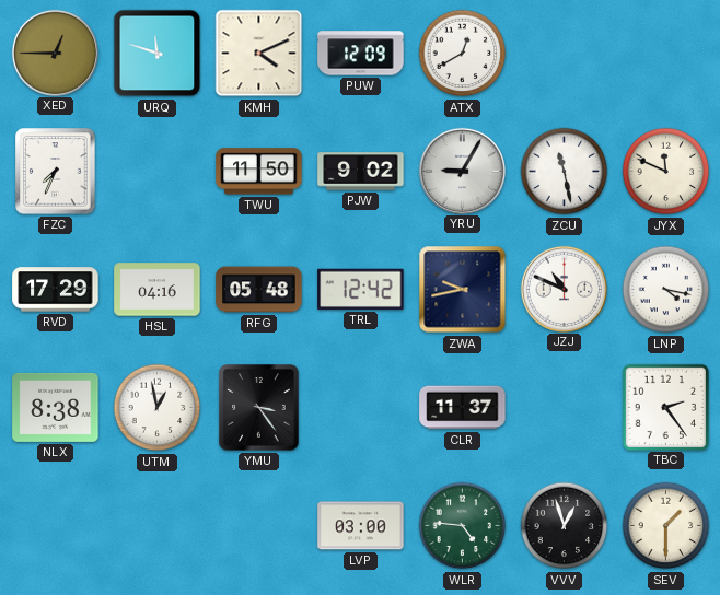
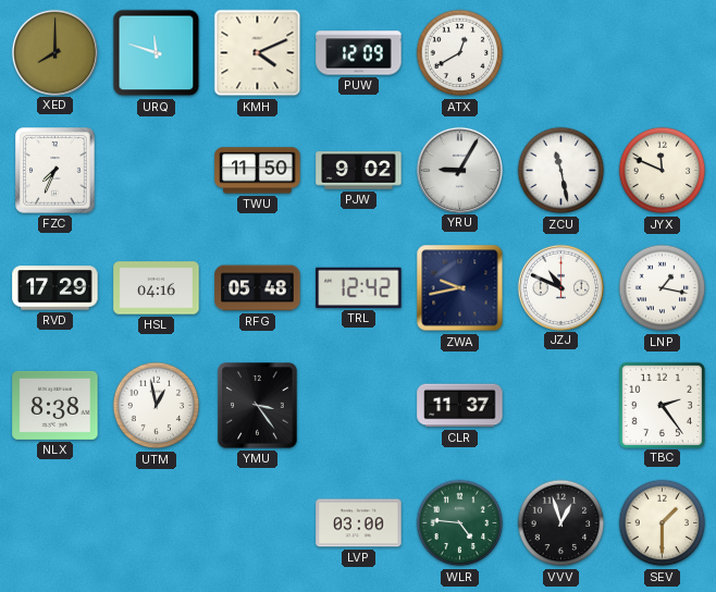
XED: 12:45 -> 8:00 (54, 52)
LNP: 4:17 -> 1:17 (663, 288)
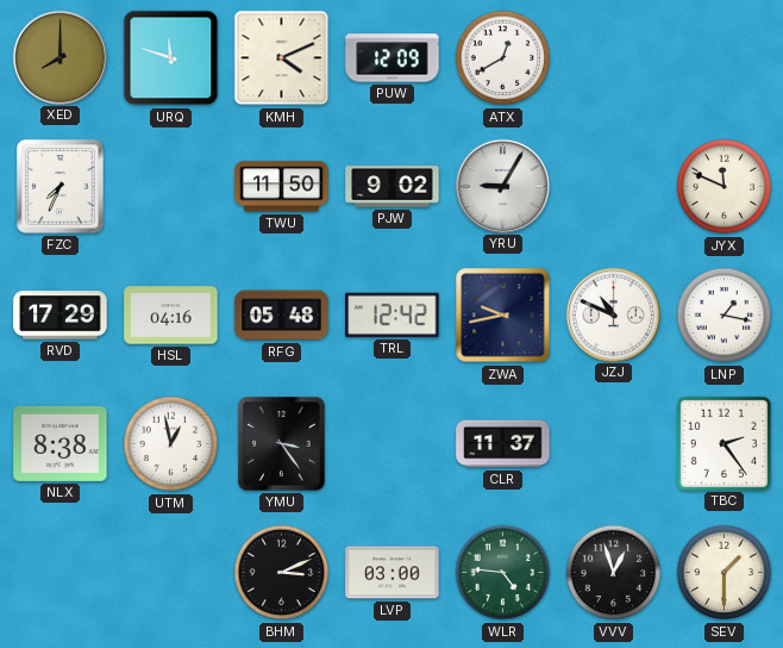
ZCU: 11:28 -> none (561, 171)
BHM: none -> 3:11 (282, 573)
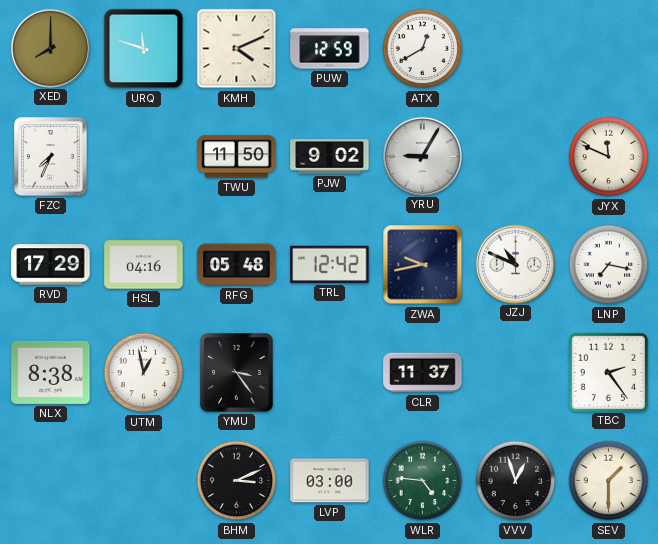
PUW: 12:09 -> 12:59 (330, 49)
LNP: 1:17 -> 7:17 (609, 265)
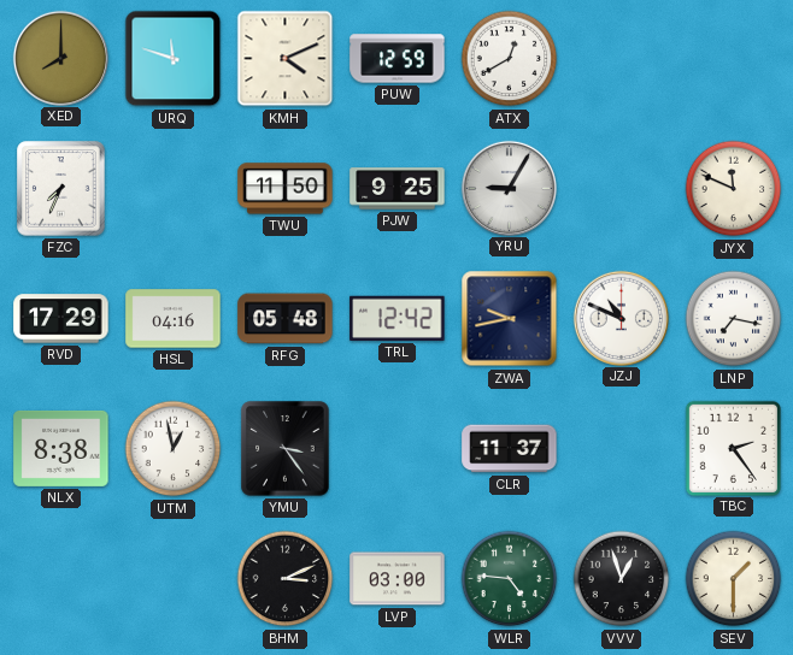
PJW: 9:02 -> 9:25 (398, 189)
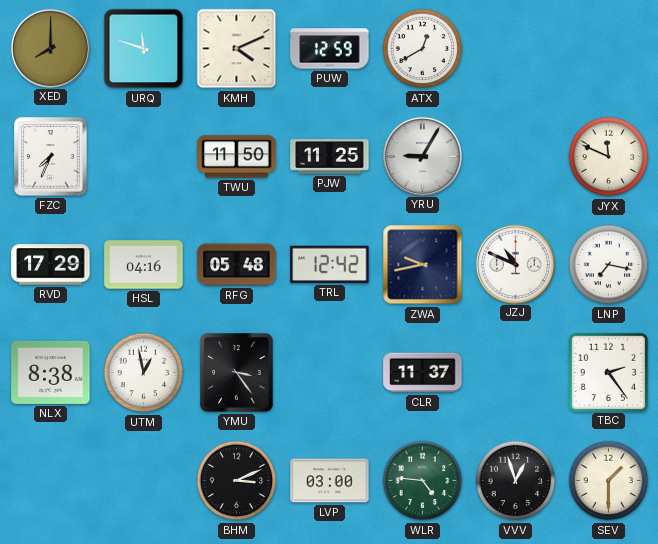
PJW: 9:25 -> 11:25 (330, 157)
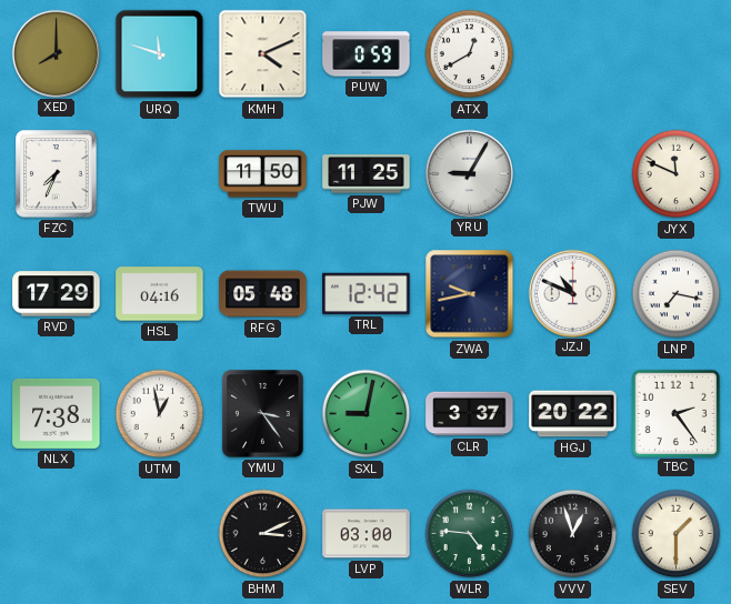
PUW: 12:59 -> 0:59 (367, 54)
NLX: 8:38 -> 7:38 (57, 413)
SXL: none -> 9:02 (367, 414)
CLR: 11:37 -> 3:37 (470, 414)
HGJ: none -> 20:22 (573, 414)
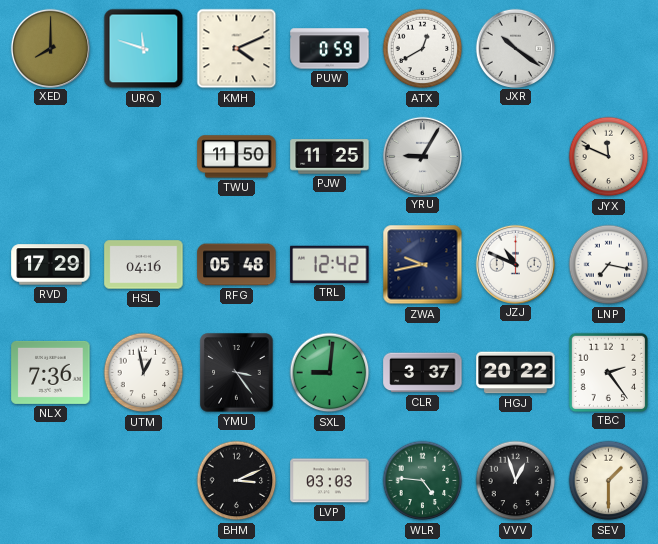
JXR: none -> 10:21 (515, 48)
FZC: 7:34 -> none (57, 174)
NLX: 7:38 -> 7:36 (51, 372)
SXL: 9:02 -> 9:01 (330, 373)
LVP: 03:00 -> 03:03 (330, 481)
